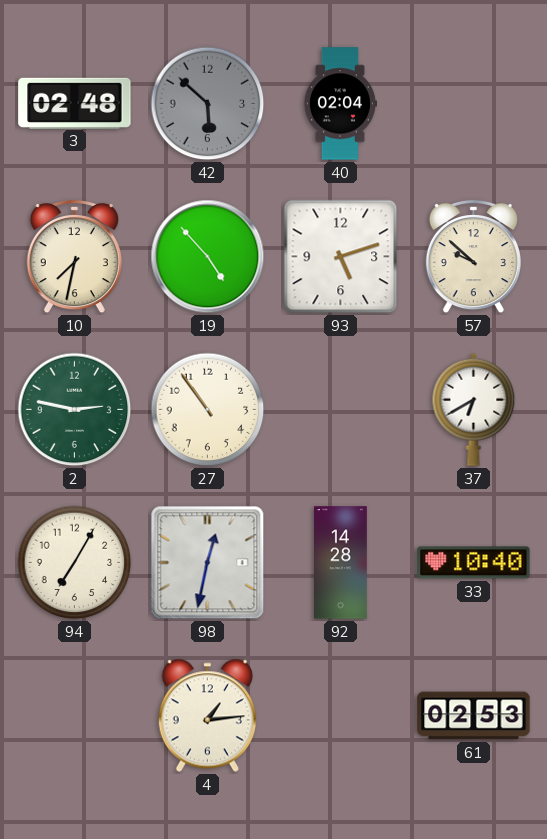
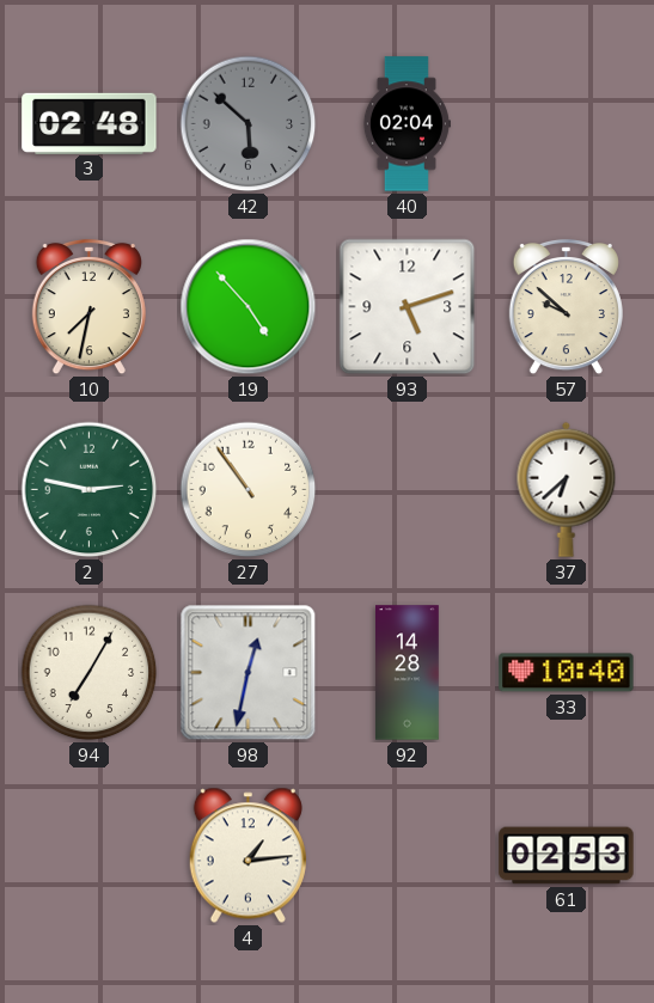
37: 6:40 -> 6:38 (567, 489)
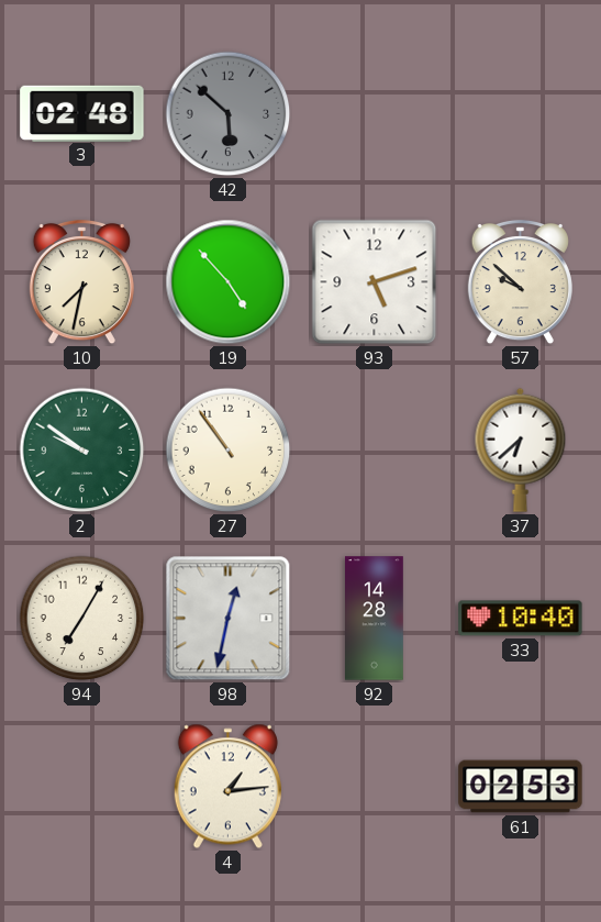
40: 02:04 -> none (407, 124)
2: 2:47 -> 9:51 (82, 451)
